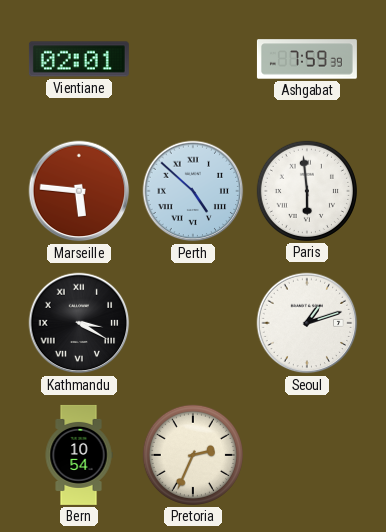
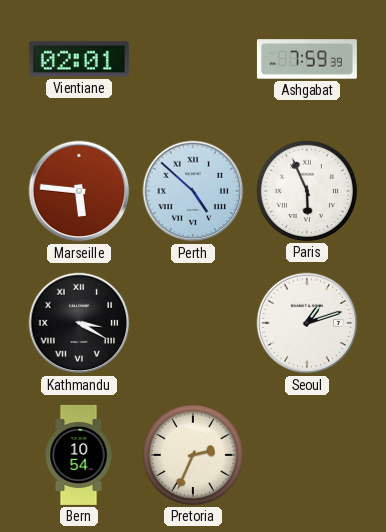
Paris: 5:59 -> 5:56 (307, 191)
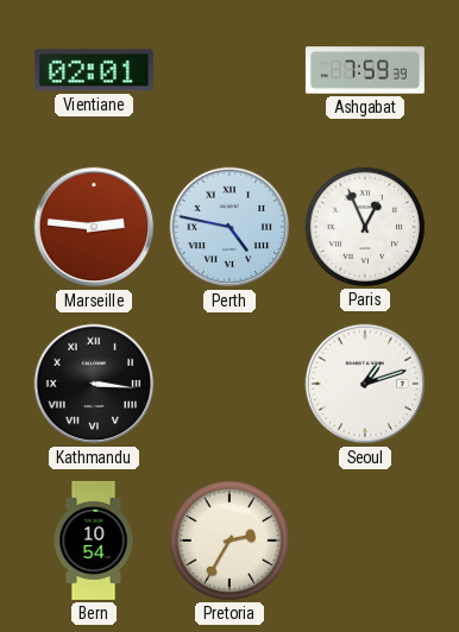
Marseille: 5:46 -> 2:46 (94, 227)
Perth: 4:52 -> 4:47 (229, 227)
Paris: 5:56 -> 12:56 (365, 227)
Kathmandu: 3:20 -> 3:16 (94, 384)
Pretoria: 2:34 -> 2:35 (229, 541)
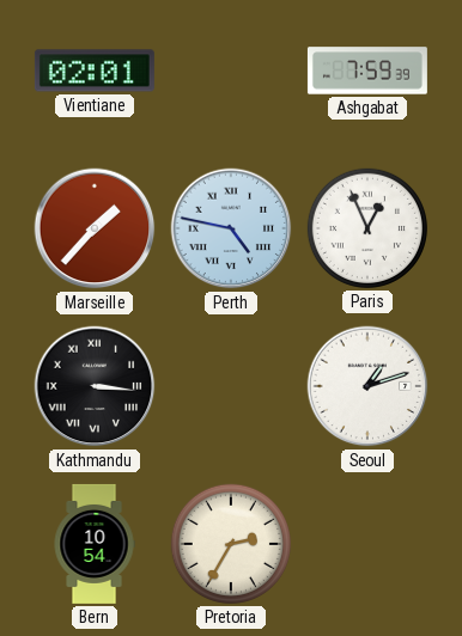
Marseille: 2:46 -> 1:37 (95, 228)
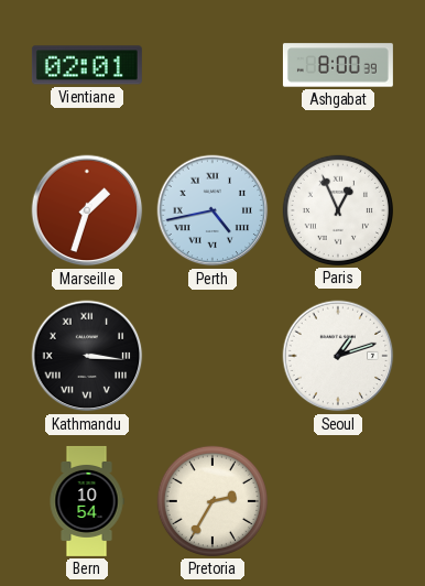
Ashgabat: 7:59 -> 8:00 (338, 65)
Marseille: 1:37 -> 1:33 (87, 210)
Perth: 4:47 -> 4:43 (212, 210)
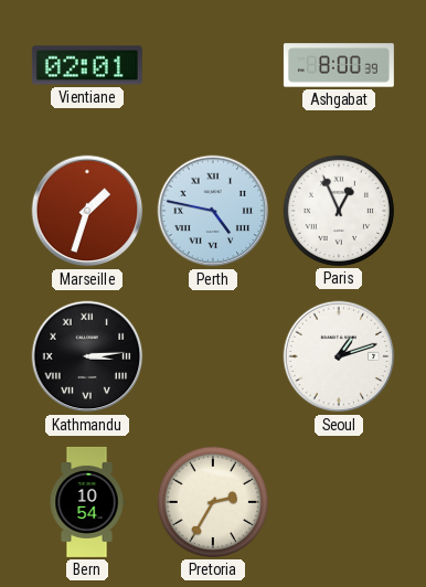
Perth: 4:43 -> 4:47 (213, 211)
Kathmandu: 3:16 -> 3:14 (87, 356)
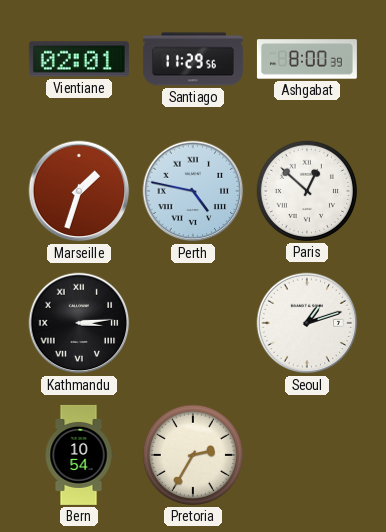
Santiago: none -> 11:29 (193, 59)
Paris: 12:56 -> 12:52 (307, 191)
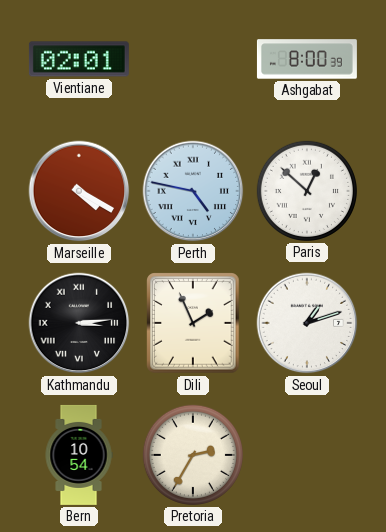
Santiago: 11:29 -> none (193, 59)
Marseille: 1:33 -> 4:20 (79, 191)
Dili: none -> 1:56 (193, 323)
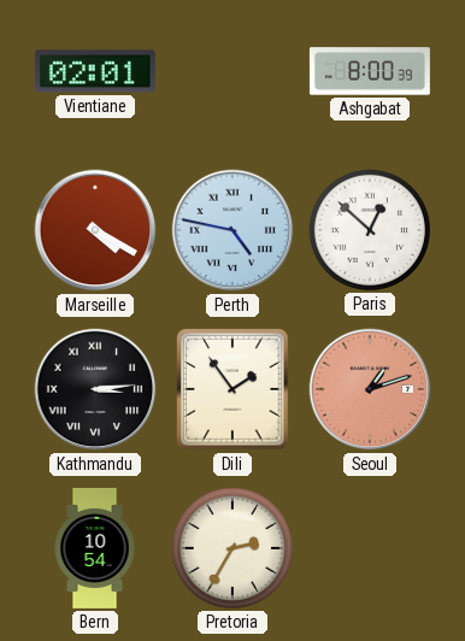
Dili: 1:56 -> 1:54 (232, 389)
Seoul dial: white -> salmon (370, 389)
